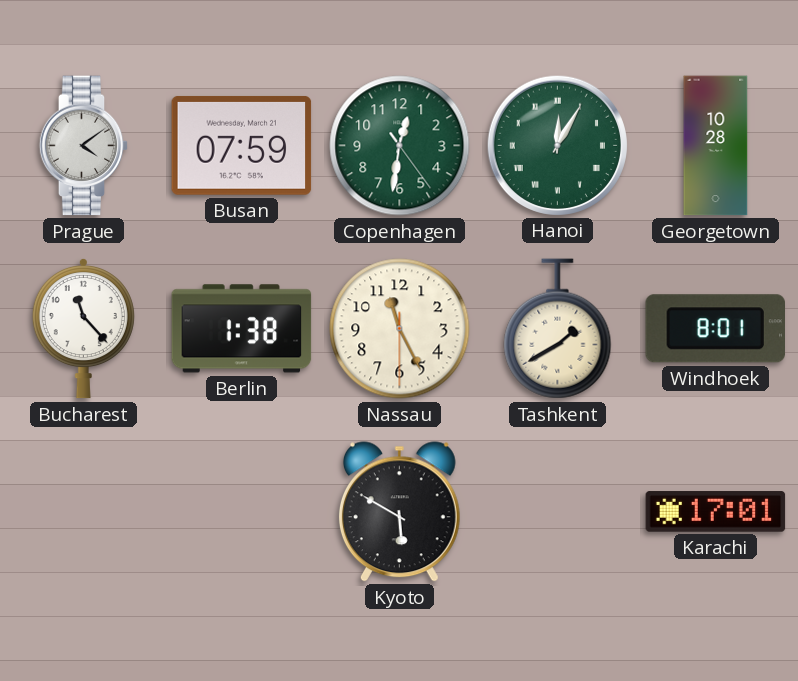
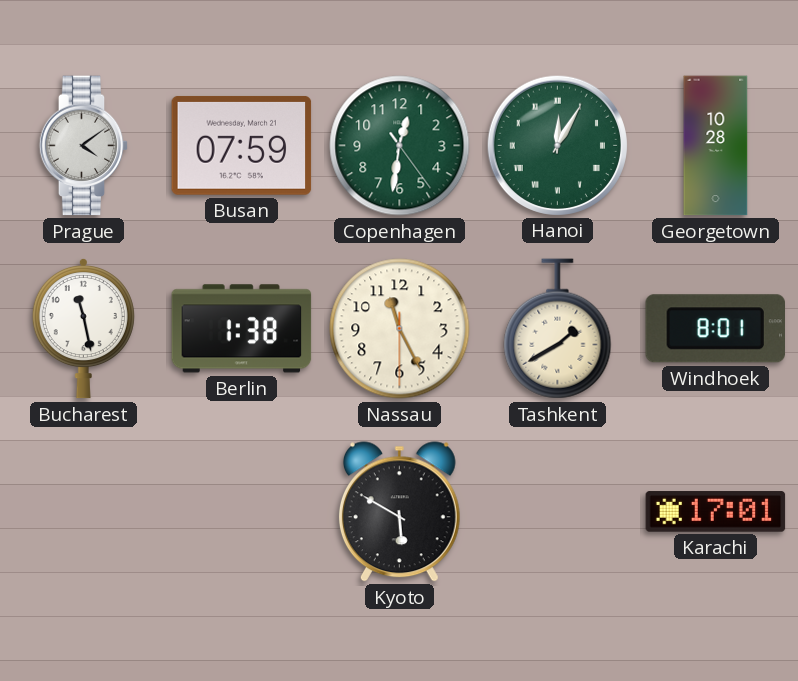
Bucharest: 11:23 -> 11:28 (83, 328)
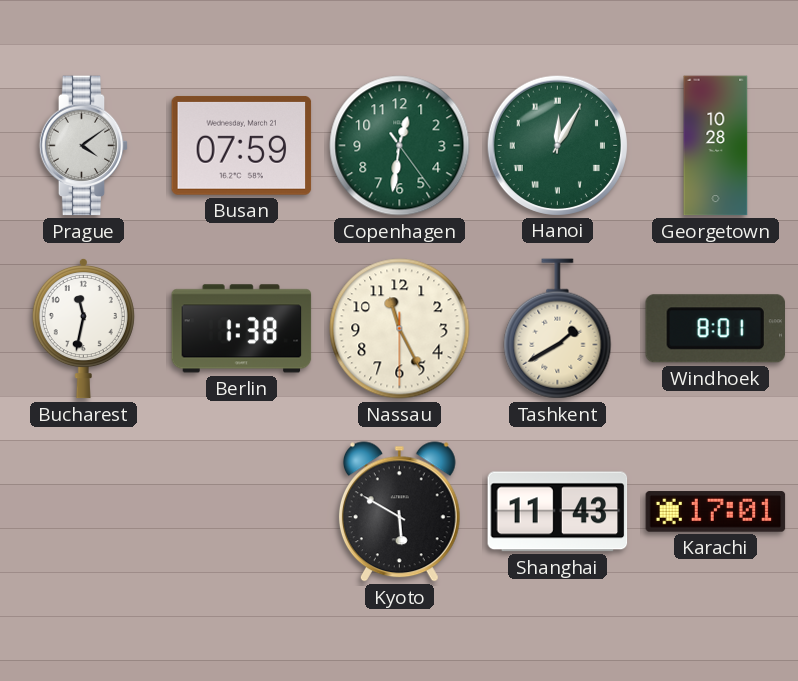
Bucharest: 11:28 -> 11:32 (83, 328)
Shanghai: none -> 11:43 (558, 512)
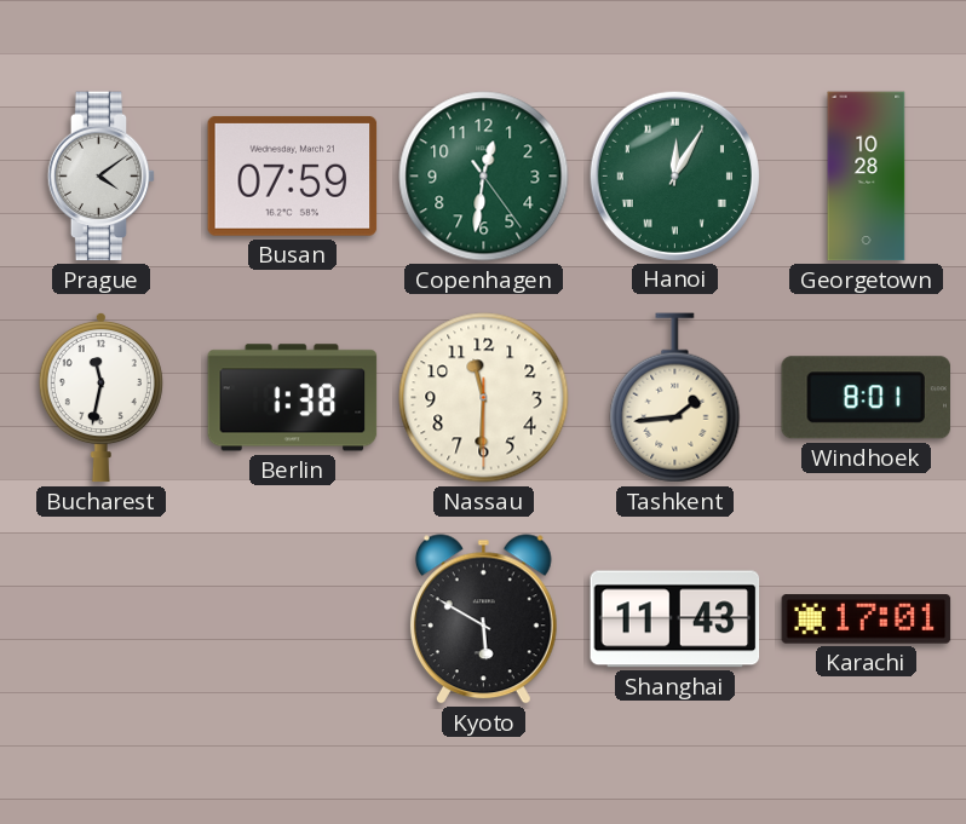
Nassau: 11:25 -> 11:30 (484, 398)
Tashkent: 1:40 -> 1:44 (675, 398)
